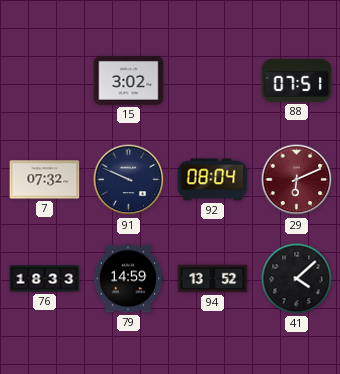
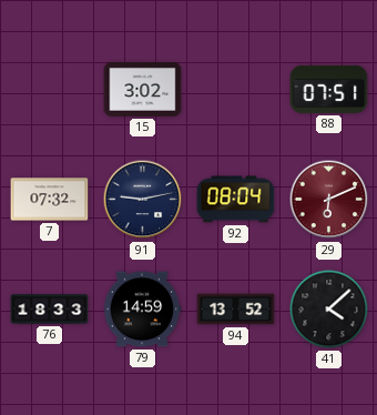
91: 9:49 -> 9:13 (143, 200)
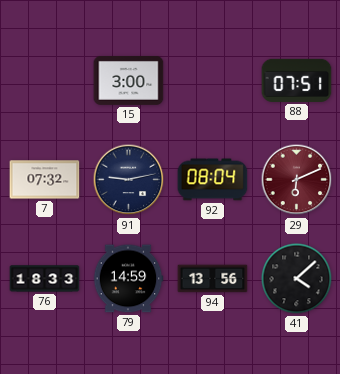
15: 3:02 -> 3:00 (129, 80)
94: 13:52 -> 13:56 (213, 279)
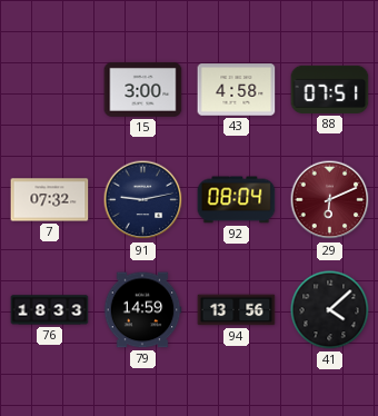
43: none -> 4:58 (237, 90)
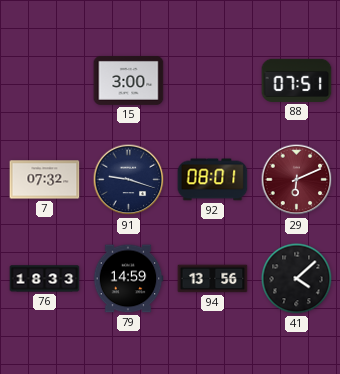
43: 4:58 -> none (237, 90)
91: 9:13 -> 9:18 (129, 180)
92: 08:04 -> 08:01 (213, 180)
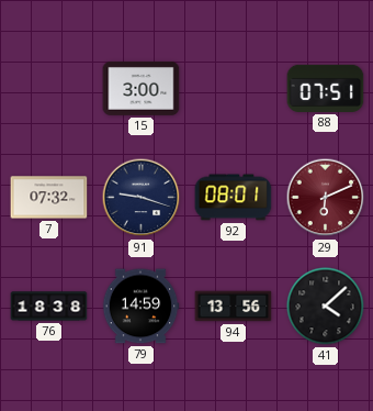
76: 18:33 -> 18:38 (49, 307)
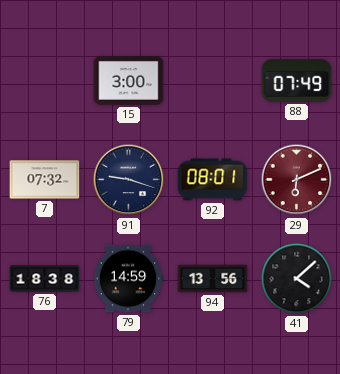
88: 07:51 -> 07:49 (297, 80)
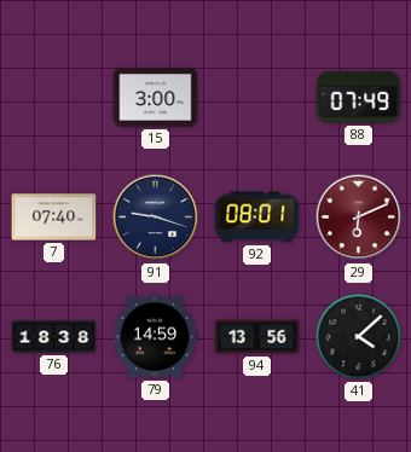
7: 07:32 -> 07:40 (54, 218)
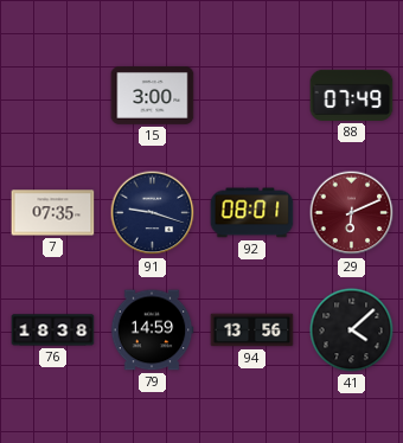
7: 07:40 -> 07:35 (53, 213)
